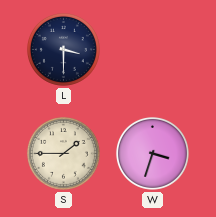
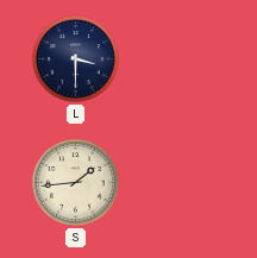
S: 1:45 -> 1:44 (75, 182)
W: 3:33 -> none (152, 153)
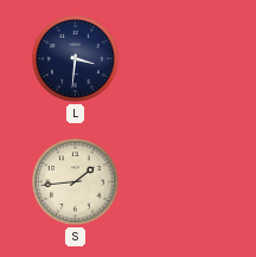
L: 3:30 -> 3:31 (75, 58)
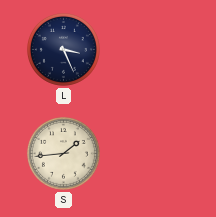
L: 3:31 -> 3:26 (63, 49)
